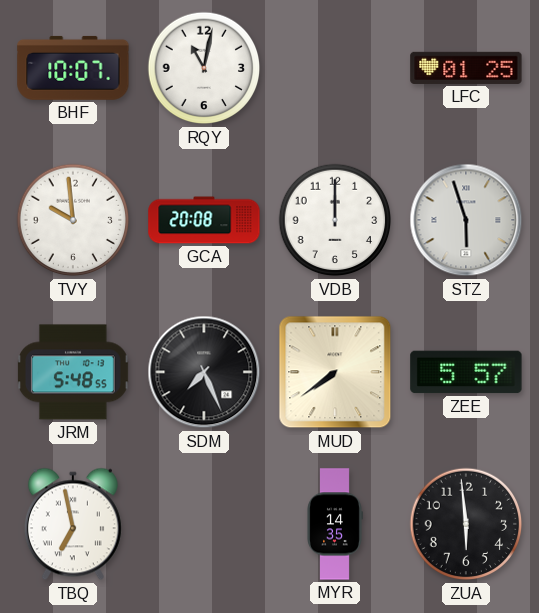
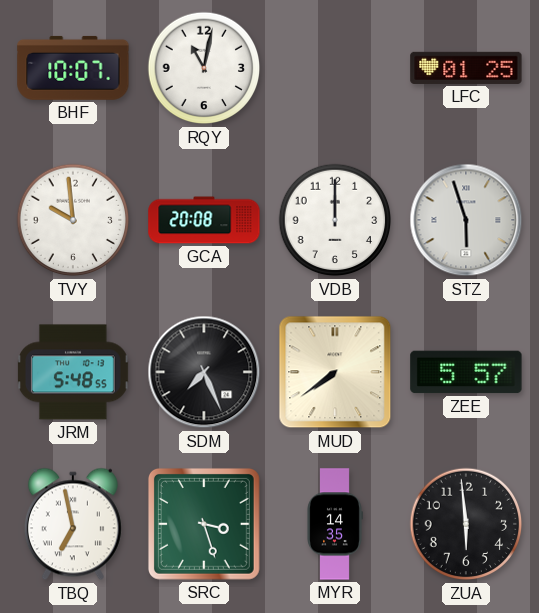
SRC: none -> 3:27 (204, 524)
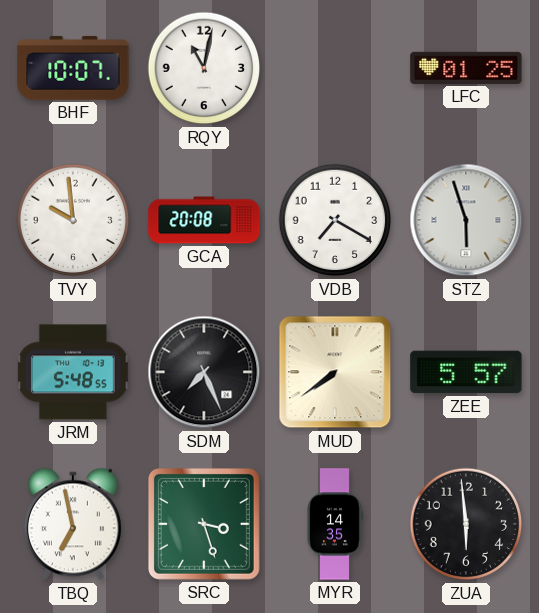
VDB: 12:00 -> 7:20 (335, 220)
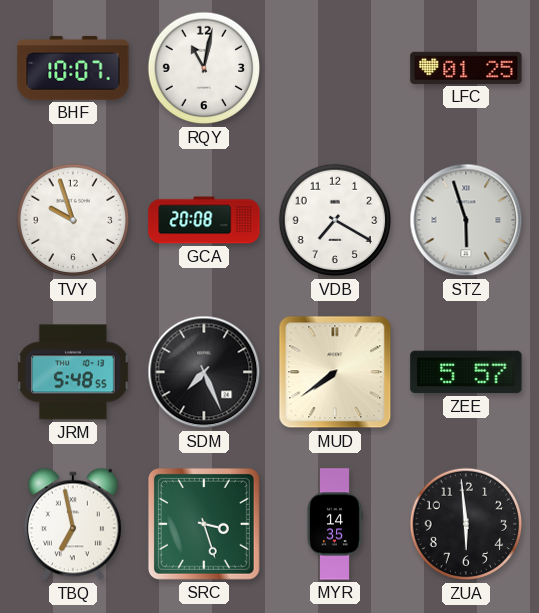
TVY: 9:59 -> 9:57 (73, 220)
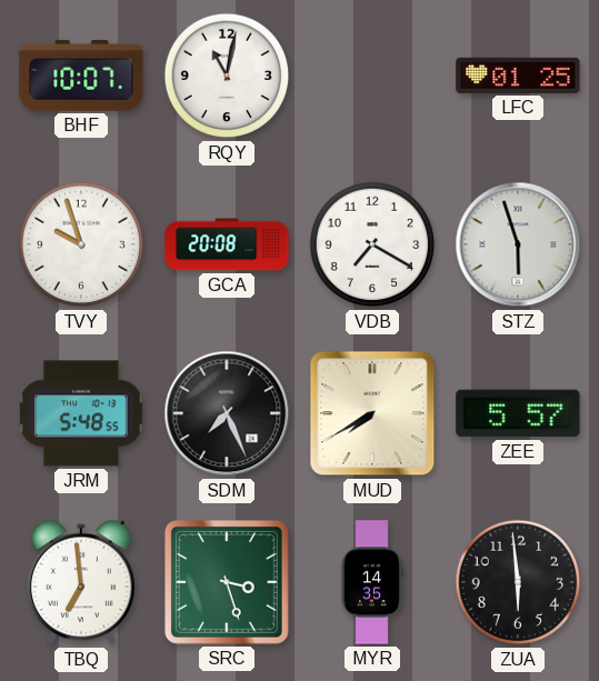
MUD: 7:39 -> 7:40 (372, 413)
TBQ: 6:58 -> 6:59 (81, 582)
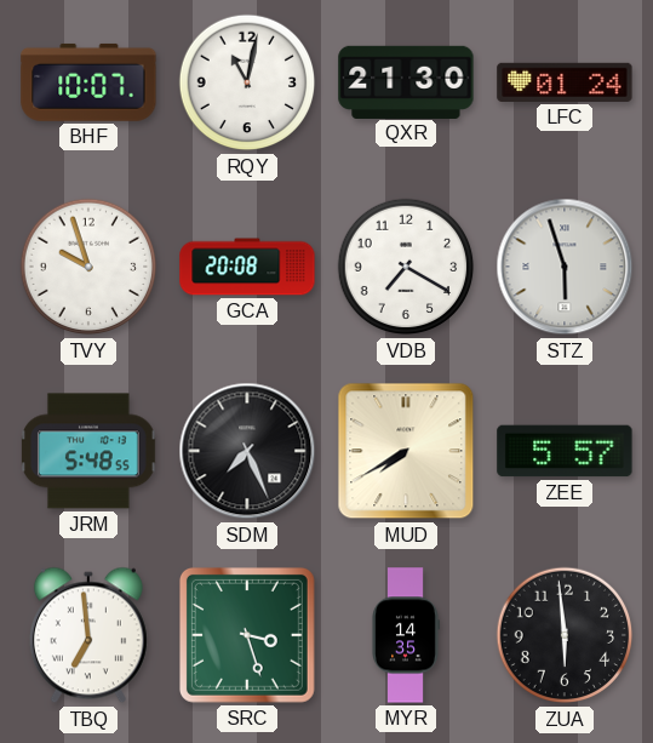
QXR: none -> 21:30 (406, 81)
LFC: 01:25 -> 01:24 (565, 82)
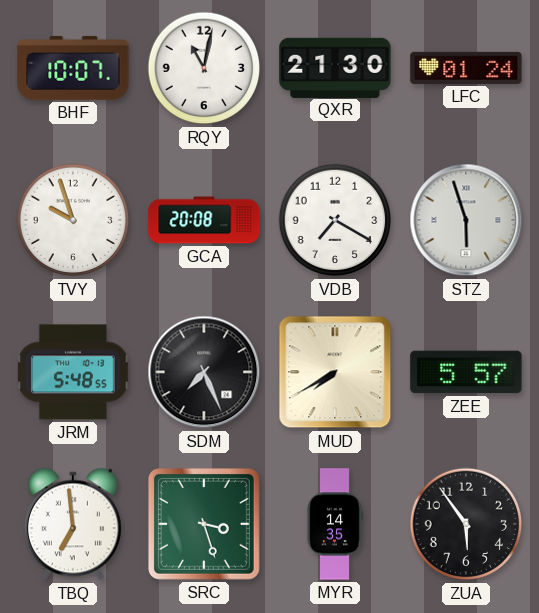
ZUA: 5:59 -> 5:54 (466, 524)
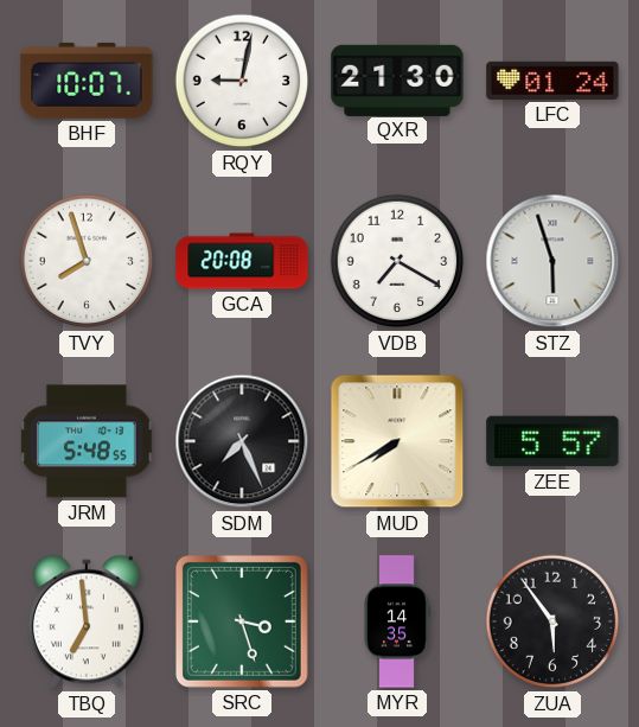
RQY: 11:02 -> 9:02 (242, 81)
TVY: 9:57 -> 7:57 (87, 261)
